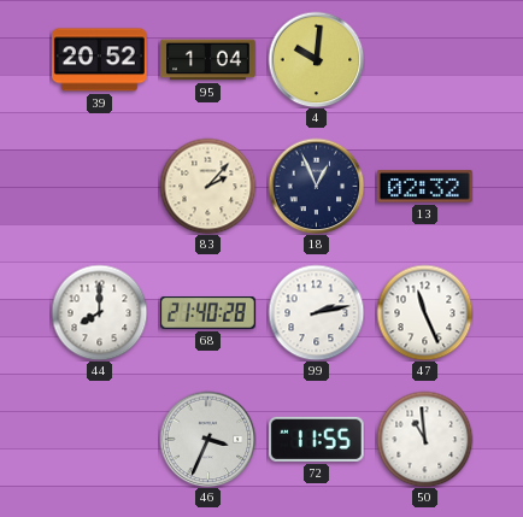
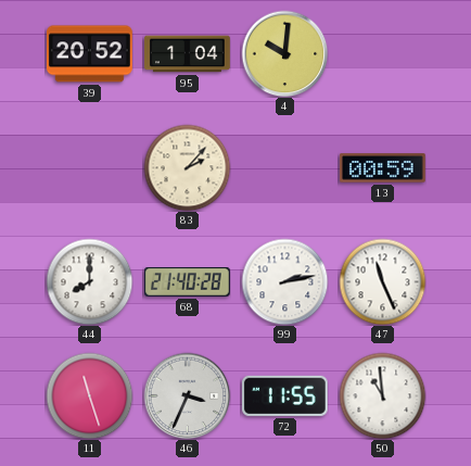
18: 12:56 -> none (316, 186)
13: 02:32 -> 00:59 (382, 168)
11: none -> 11:27 (89, 395)
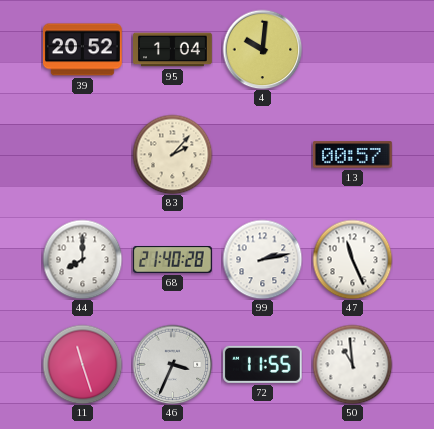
13: 00:59 -> 00:57 (352, 155)
